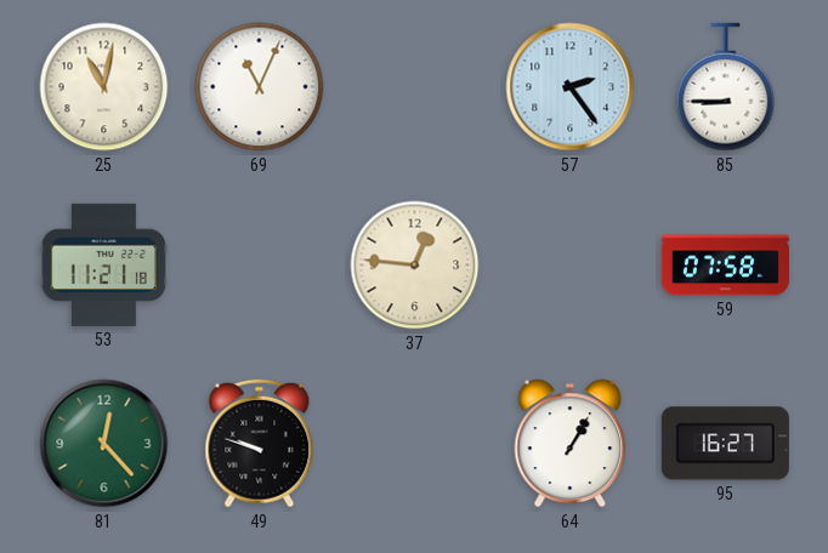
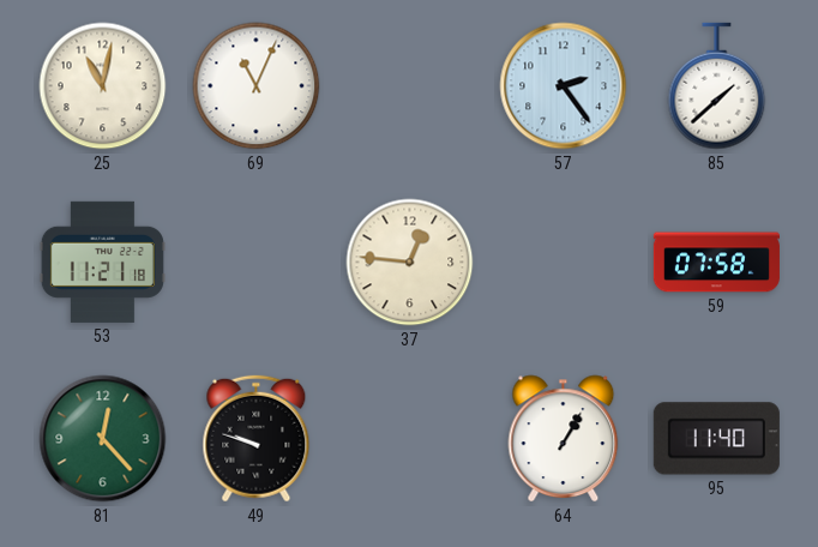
85: 8:45 -> 1:38 (717, 86)
95: 16:27 -> 11:40 (716, 439)
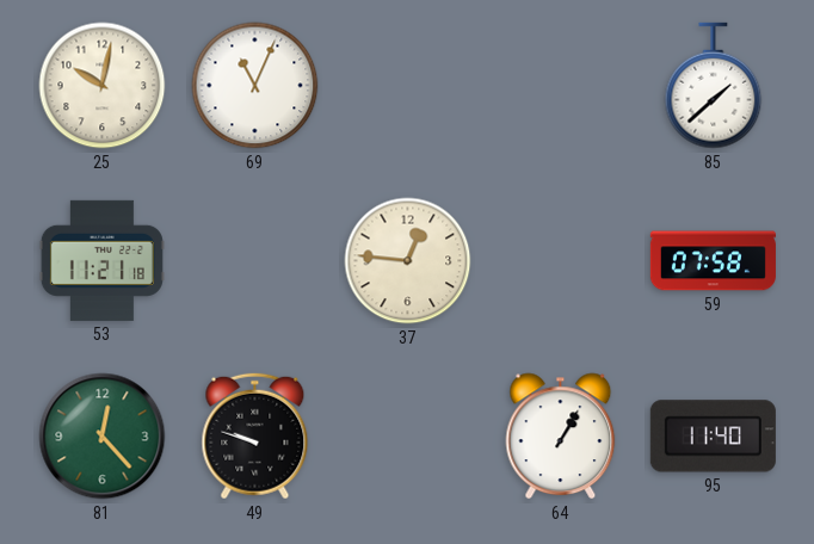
25: 11:02 -> 10:02 (103, 86)
57: 2:24 -> none (564, 86)
